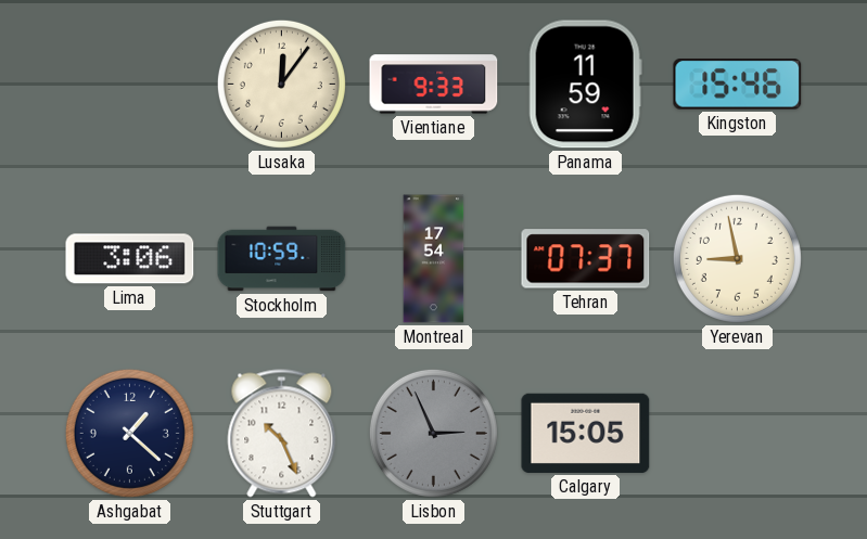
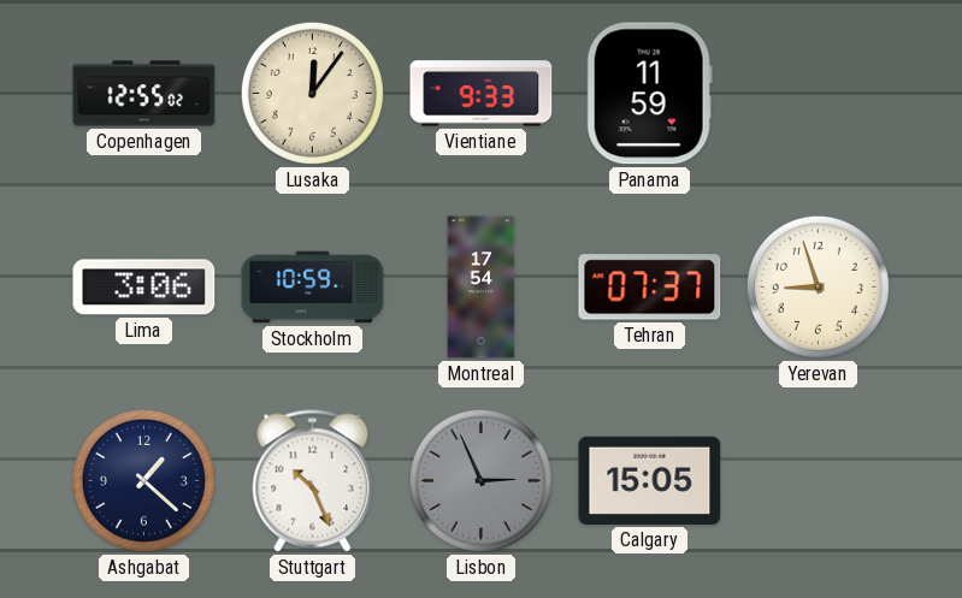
Copenhagen: none -> 12:55 (144, 94)
Kingston: 15:46 -> none (738, 85)
Yerevan: 8:58 -> 8:57 (818, 286)
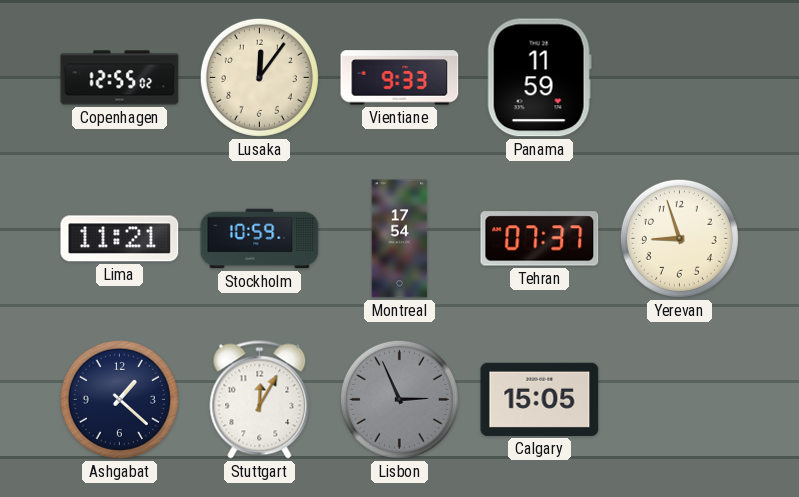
Lima: 3:06 -> 11:21 (120, 239)
Stuttgart: 10:26 -> 12:05 (260, 400)
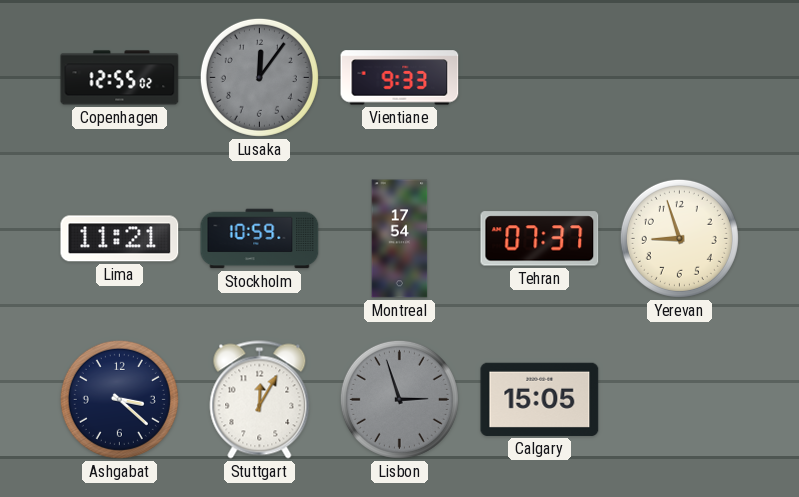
Lusaka dial: cream -> grey (259, 77)
Panama: 11:59 -> none (539, 78)
Ashgabat: 1:22 -> 3:22 (119, 399)
Lisbon: 2:56 -> 2:57 (399, 399)
